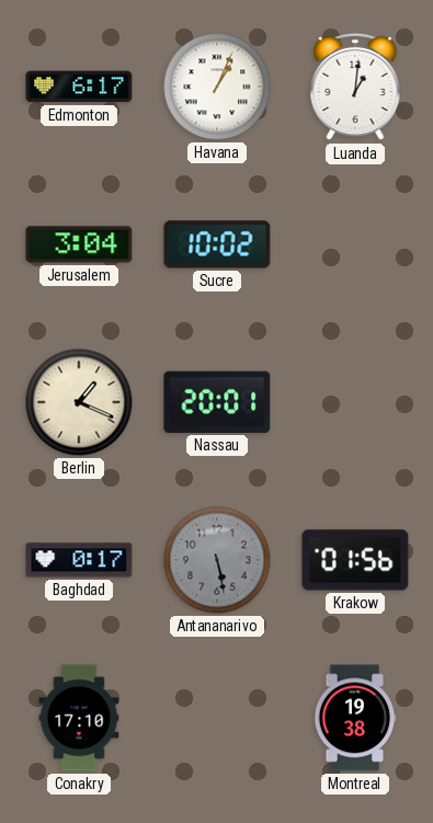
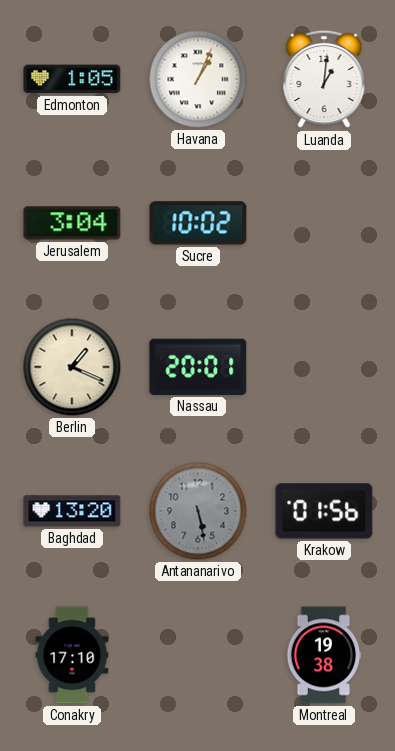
Edmonton: 6:17 -> 1:05 (72, 79)
Baghdad: 0:17 -> 13:20 (72, 511)
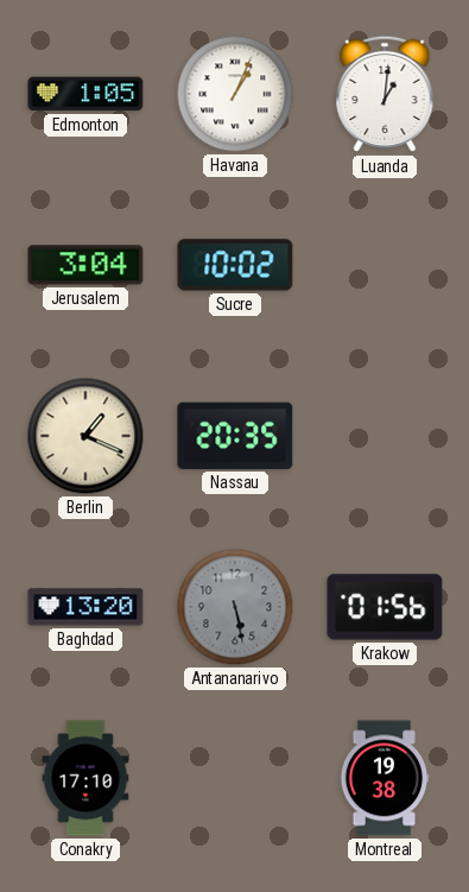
Nassau: 20:01 -> 20:35 (235, 436)
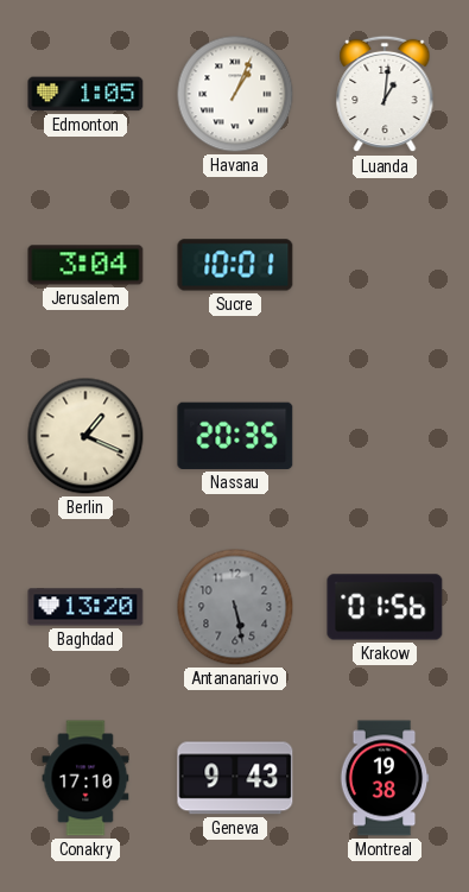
Sucre: 10:02 -> 10:01 (235, 265)
Geneva: none -> 9:43 (235, 778)
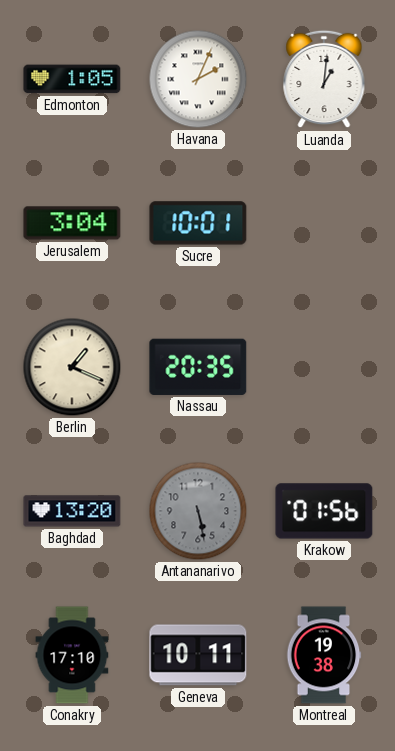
Havana: 1:04 -> 2:04 (198, 79)
Geneva: 9:43 -> 10:11 (198, 655)
